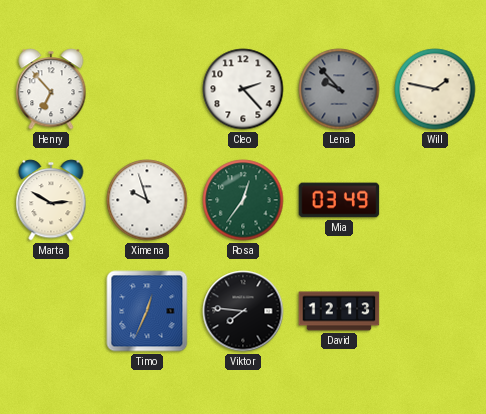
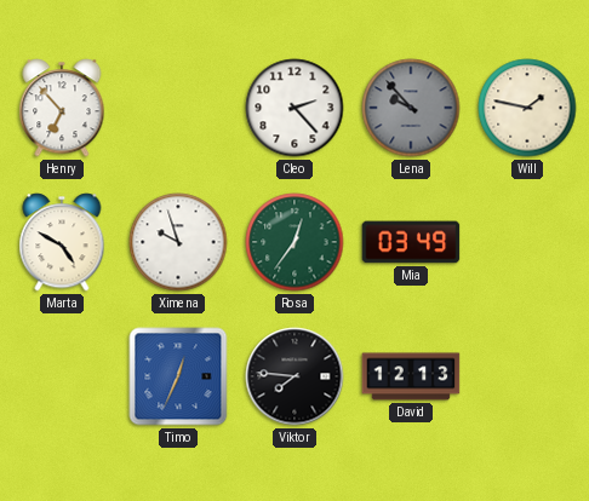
Marta: 2:50 -> 4:50 (62, 242)
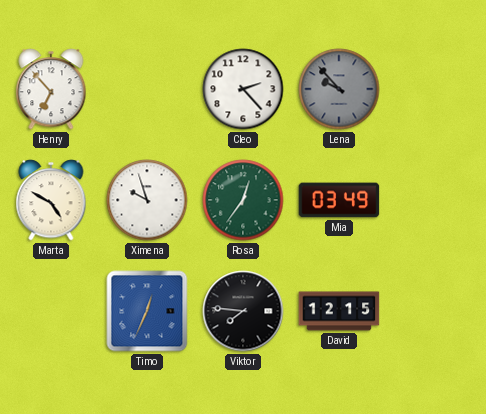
Will: 1:47 -> none (527, 108)
David: 12:13 -> 12:15 (339, 311)
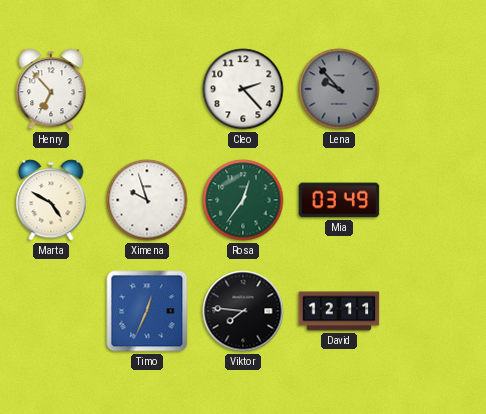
David: 12:15 -> 12:11 (339, 311)
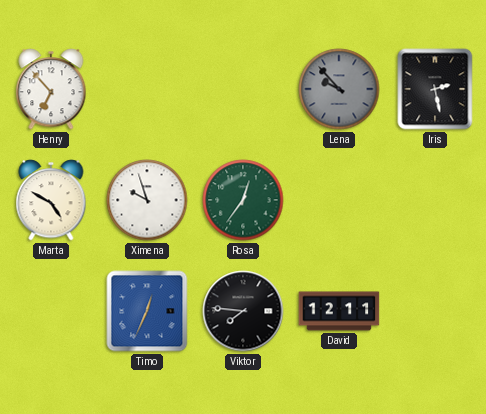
Cleo: 2:23 -> none (243, 89)
Iris: none -> 2:28 (435, 89)
Mia: 03:49 -> none (339, 200)
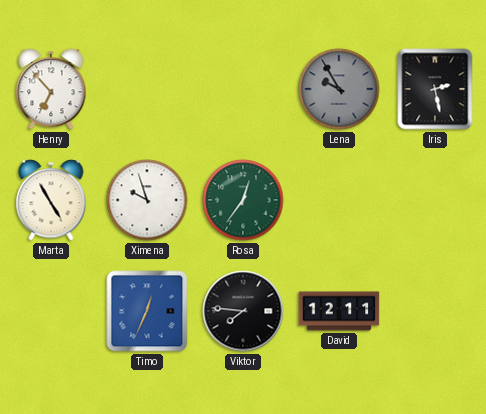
Lena: 9:53 -> 9:55 (339, 89)
Marta: 4:50 -> 4:55 (51, 200)
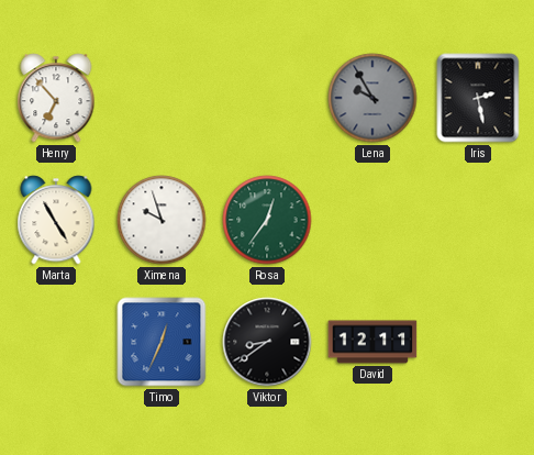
Viktor: 7:46 -> 8:39 (267, 342)
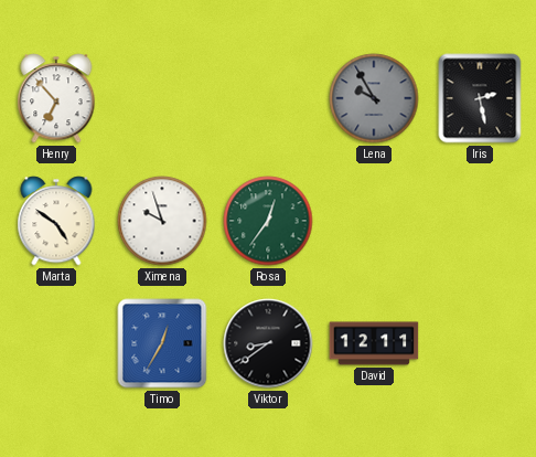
Marta: 4:55 -> 4:51 (56, 221)
Timo: 12:34 -> 12:35 (162, 343)
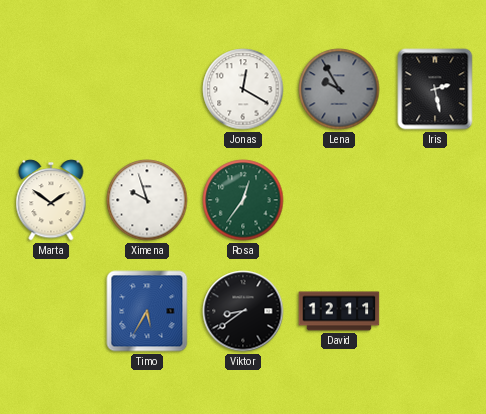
Henry: 6:53 -> none (56, 98)
Jonas: none -> 12:20 (243, 89)
Marta: 4:51 -> 1:51 (51, 200)
Timo: 12:35 -> 5:35 (147, 311)
